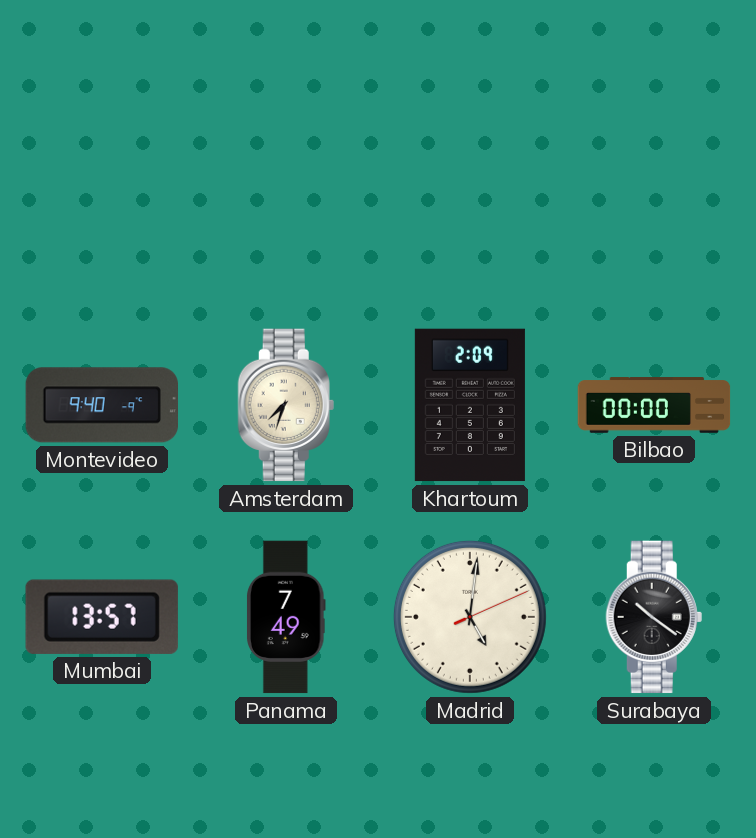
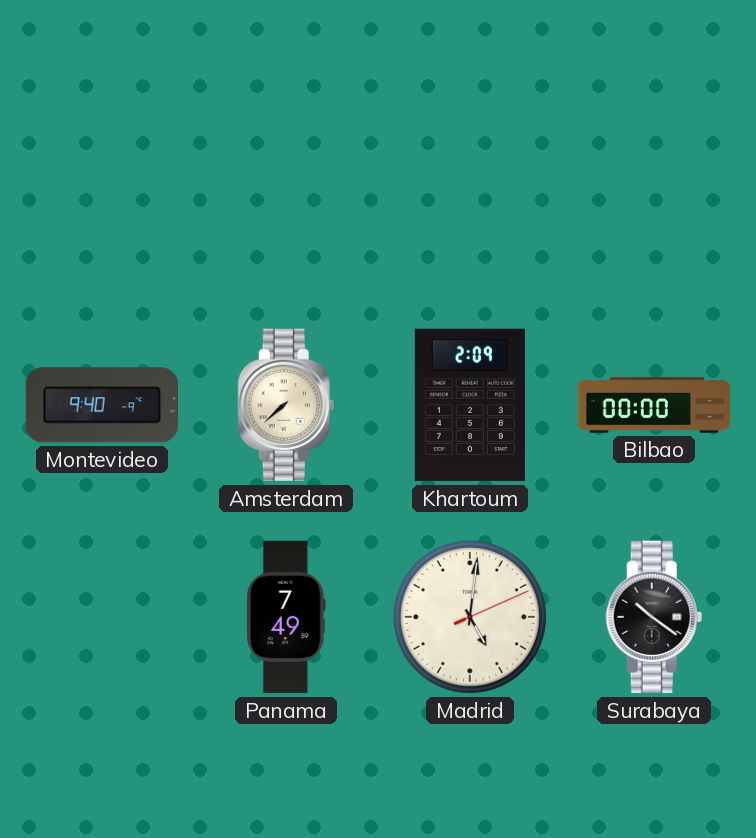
Amsterdam: 7:33 -> 7:38 (286, 405)
Mumbai: 13:57 -> none (102, 617)
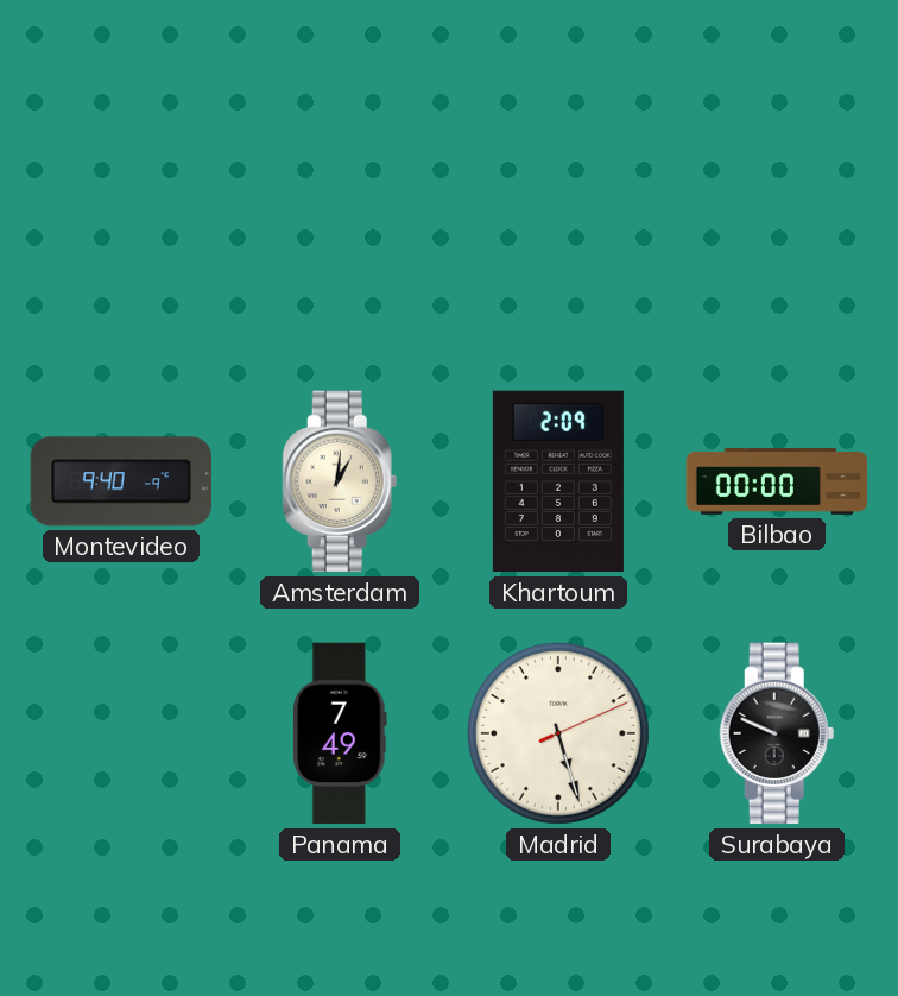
Amsterdam: 7:38 -> 1:01 (340, 481)
Madrid: 5:01 -> 5:27 (558, 733)
Surabaya: 10:21 -> 9:49 (777, 733)
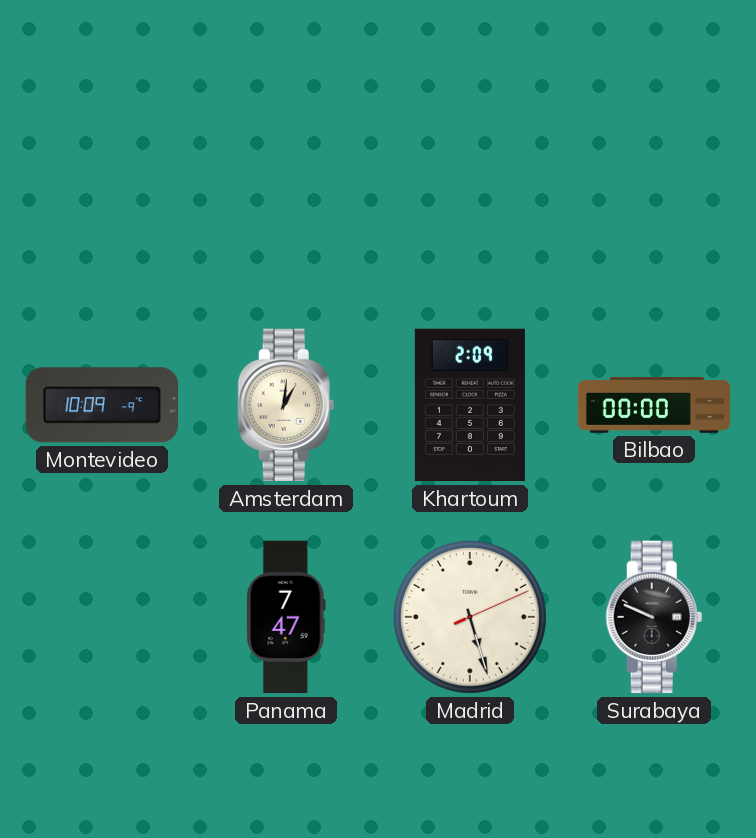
Montevideo: 9:40 -> 10:09 (101, 405)
Panama: 7:49 -> 7:47 (286, 617)
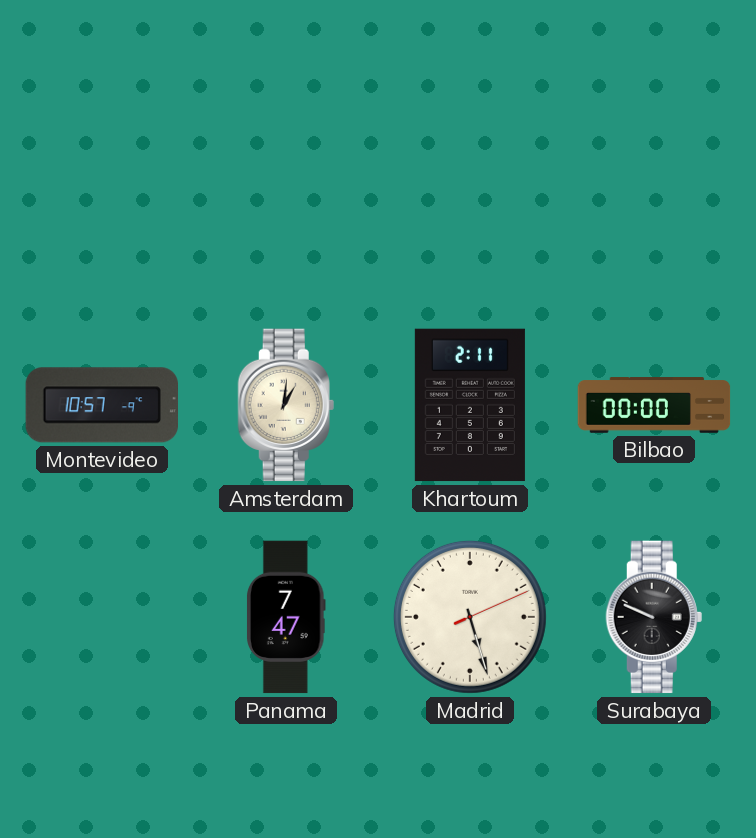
Montevideo: 10:09 -> 10:57 (101, 405)
Khartoum: 2:09 -> 2:11 (470, 405)
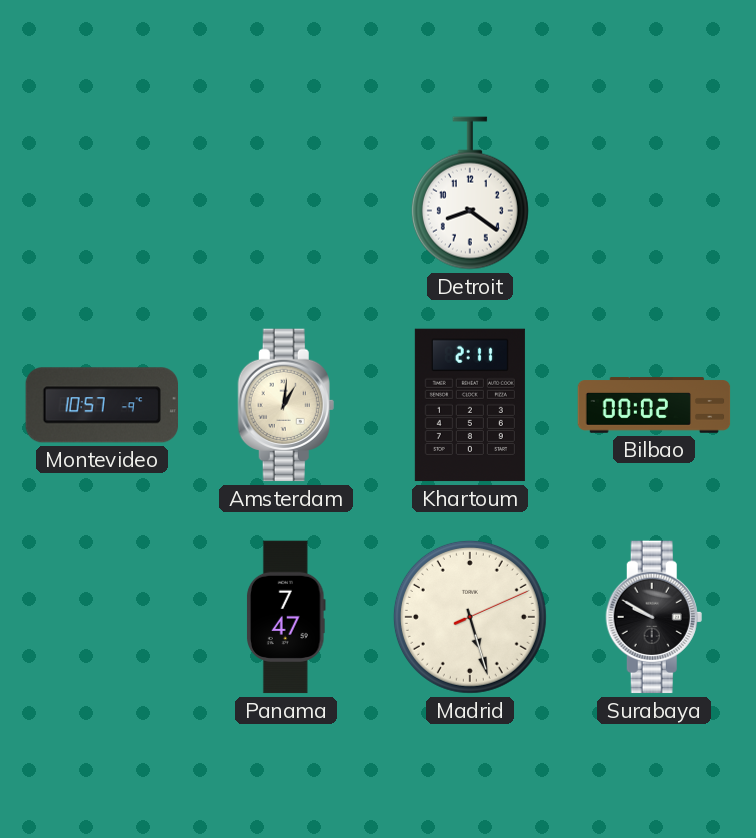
Detroit: none -> 8:21 (470, 193)
Bilbao: 00:00 -> 00:02 (654, 405)
Surabaya: 9:49 -> 9:50 (654, 617)
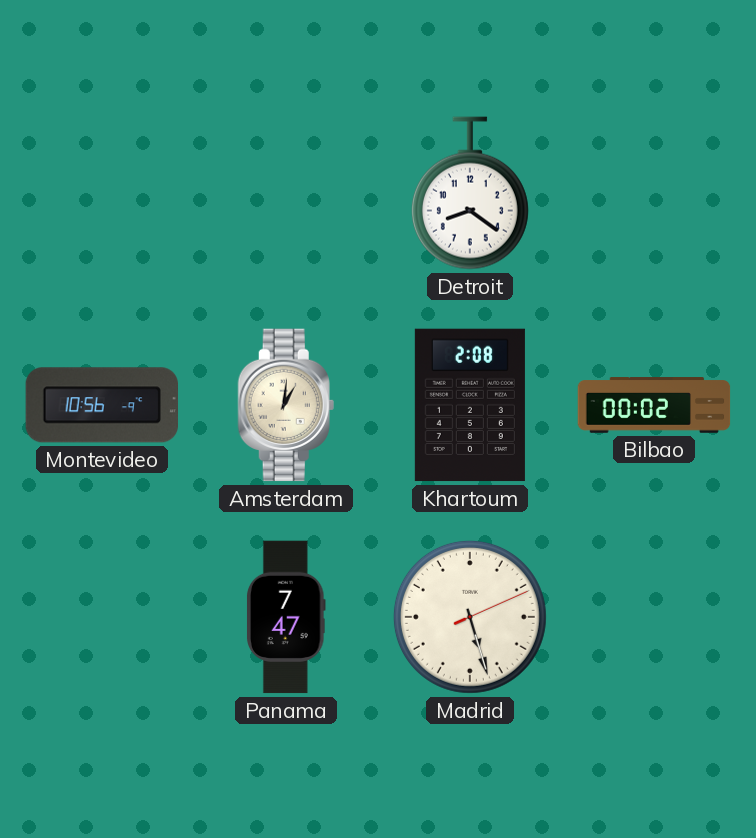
Montevideo: 10:57 -> 10:56 (101, 405)
Khartoum: 2:11 -> 2:08 (470, 405)
Surabaya: 9:50 -> none (654, 617)
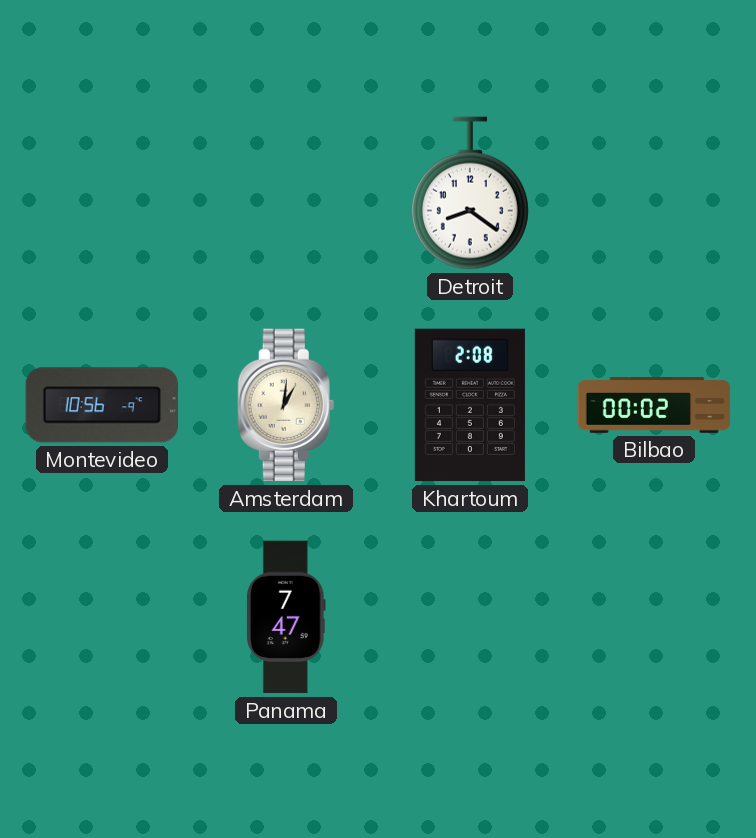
Madrid: 5:27 -> none (470, 617)
